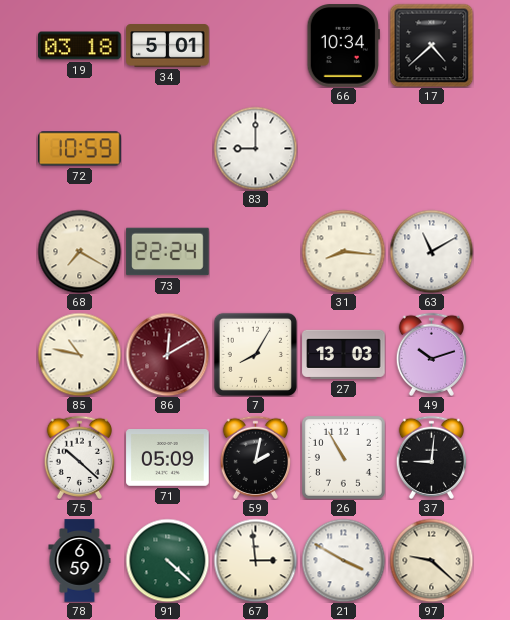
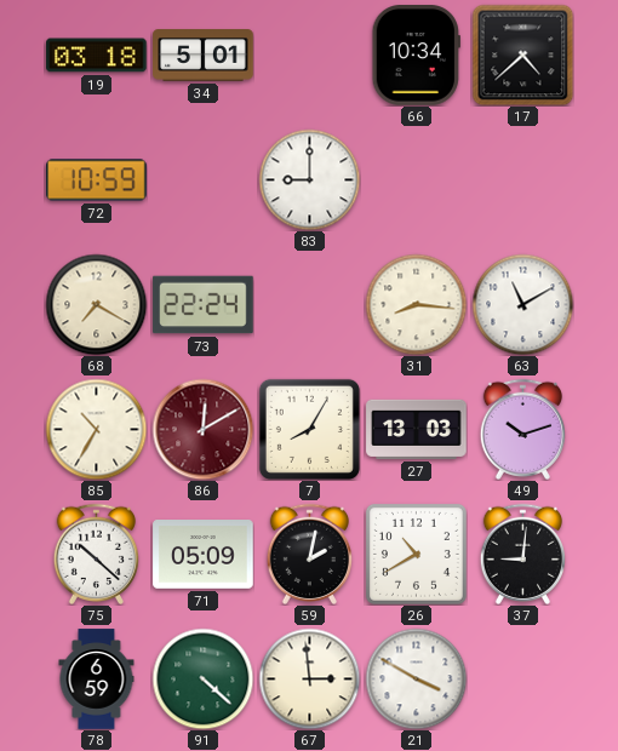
85: 10:47 -> 10:35 (96, 429)
26: 10:55 -> 10:40 (416, 554)
97: 9:22 -> none (431, 560)
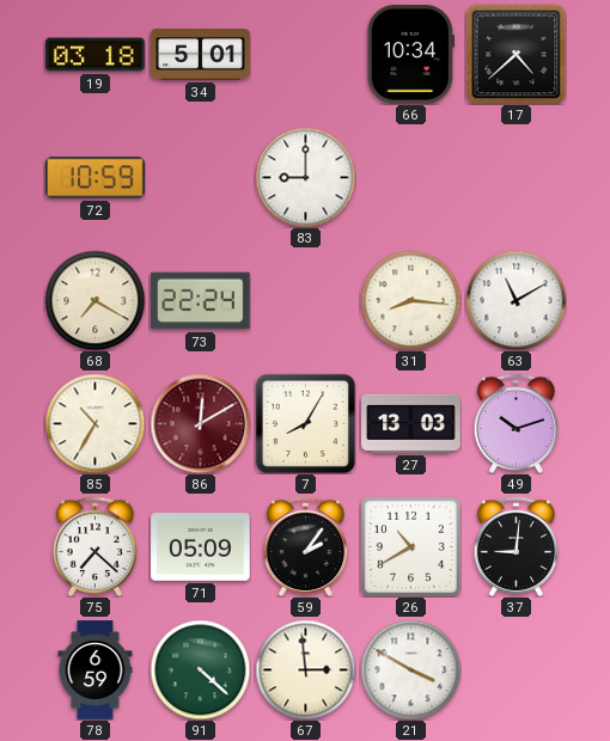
75: 10:22 -> 7:22 (94, 546)
59: 2:02 -> 2:06 (305, 546)
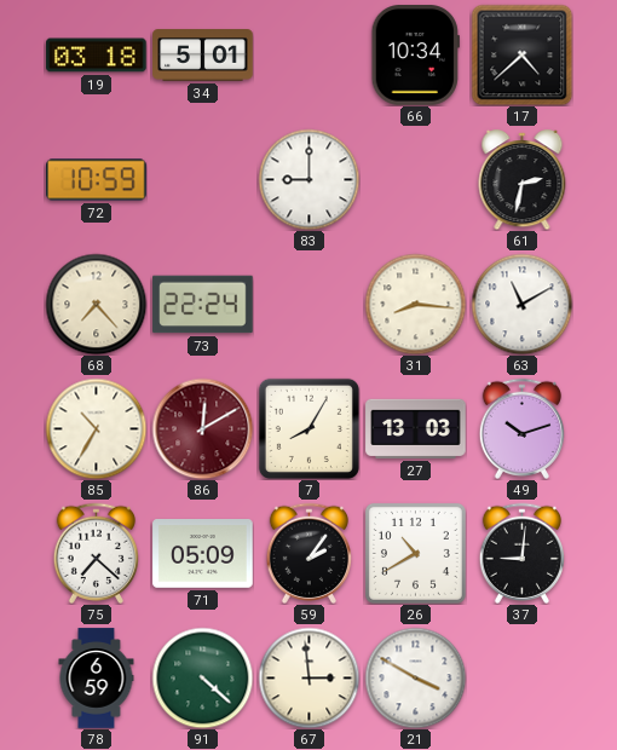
61: none -> 2:32 (523, 180)
68: 7:20 -> 7:23 (96, 304)
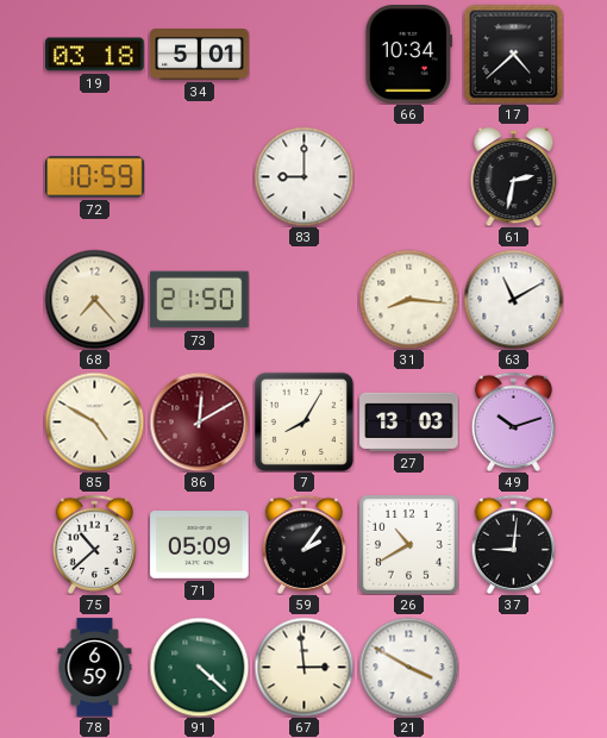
73: 22:24 -> 21:50 (200, 300)
85: 10:35 -> 4:50 (94, 421)
75: 7:22 -> 10:38 (94, 544)
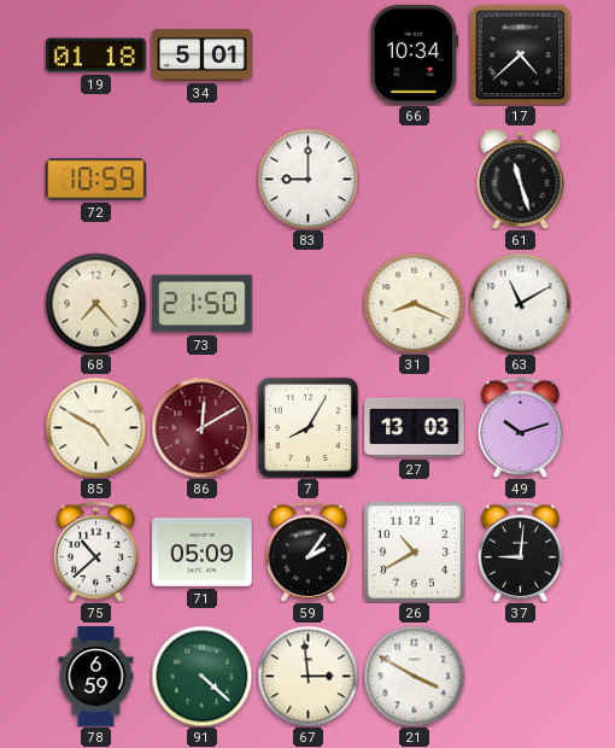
19: 03:18 -> 01:18 (96, 55)
61: 2:32 -> 11:27 (521, 180)
31: 8:16 -> 8:19 (414, 303)
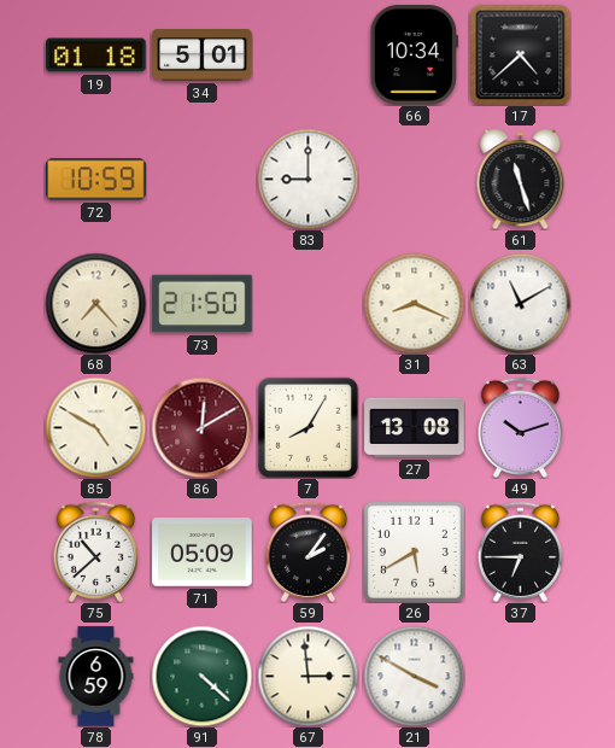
27: 13:03 -> 13:08 (415, 427)
26: 10:40 -> 5:40 (414, 551)
37: 9:01 -> 6:45 (520, 551)
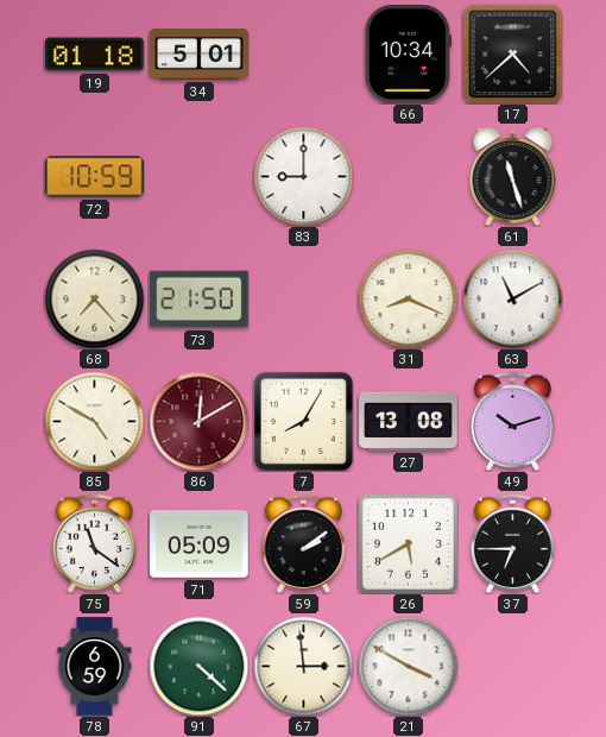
75: 10:38 -> 11:21 (94, 543)
59: 2:06 -> 2:09 (303, 543)
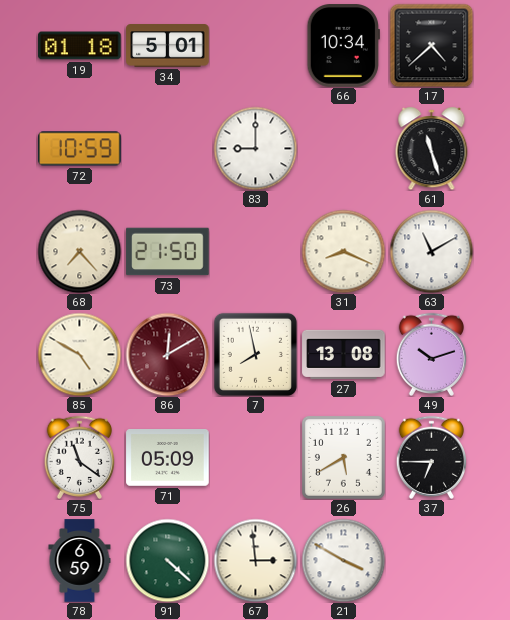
7: 8:05 -> 7:58 (255, 354)
59: 2:09 -> none (303, 543)
